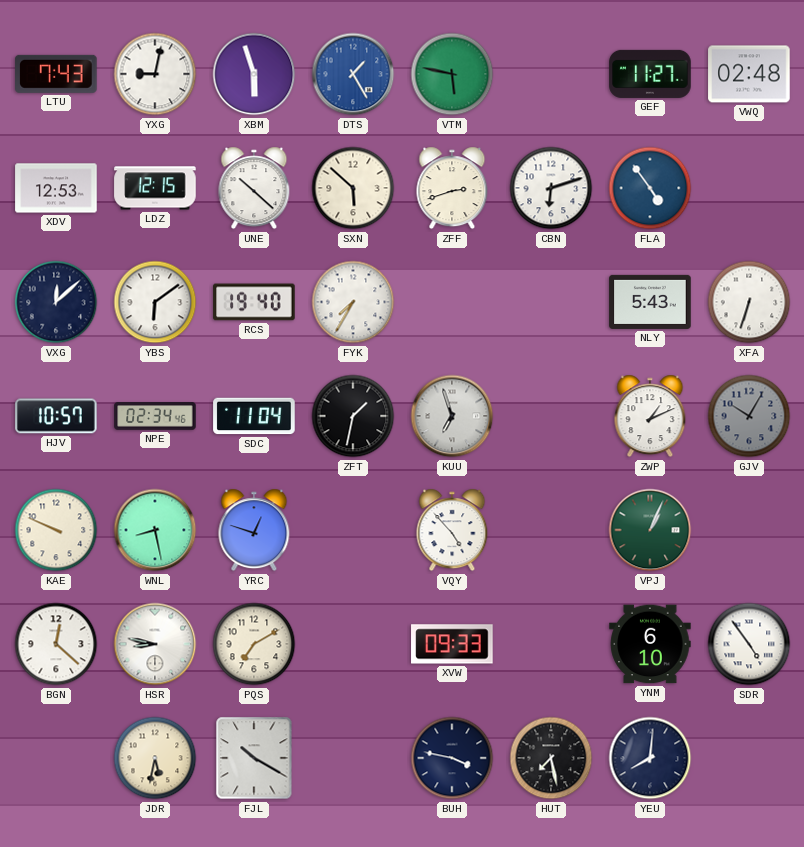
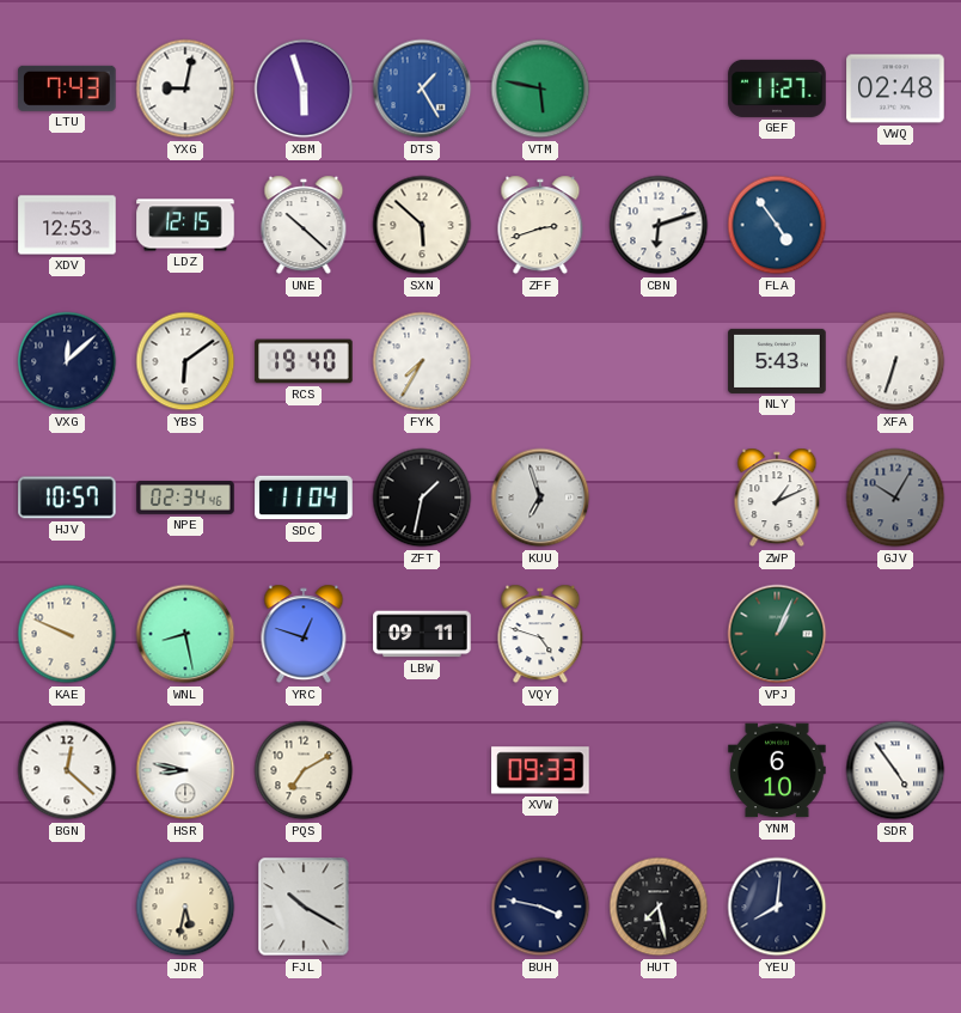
LBW: none -> 09:11 (422, 634)
VQY: 4:53 -> 4:48 (540, 634)
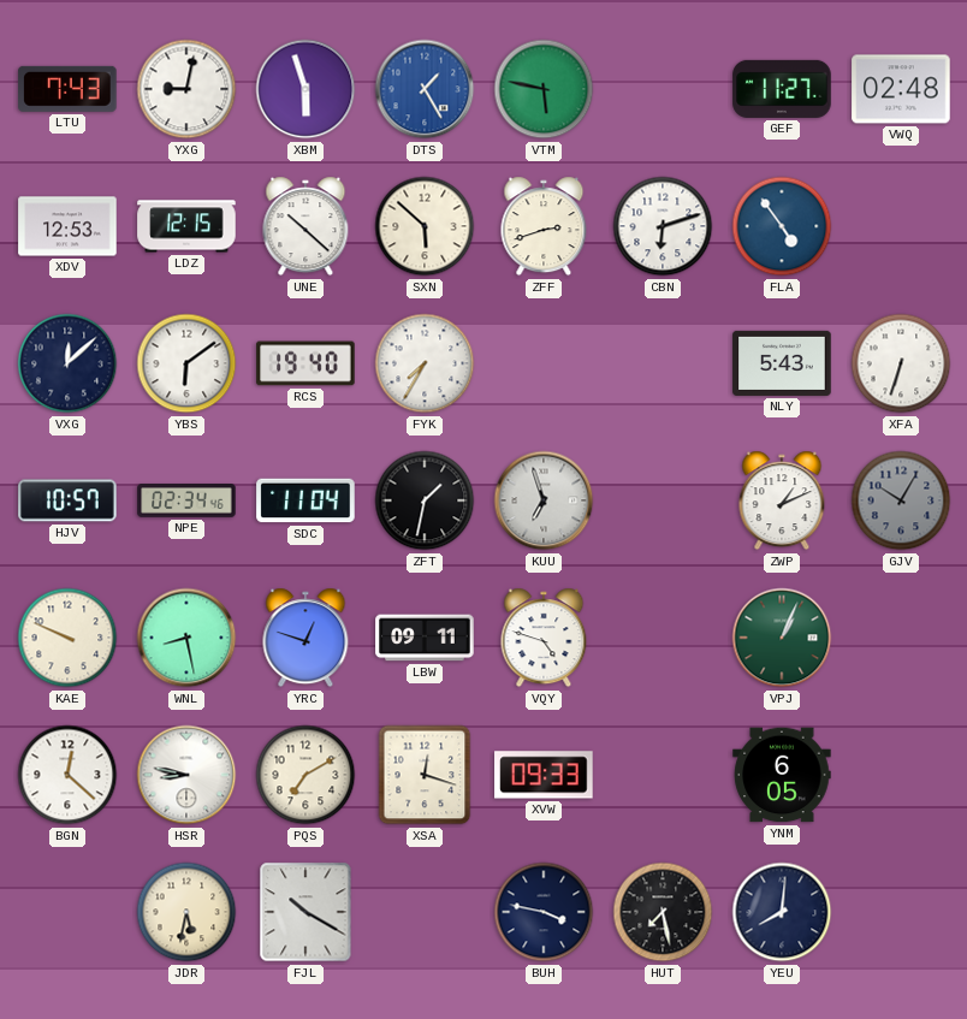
XSA: none -> 12:18 (425, 775)
YNM: 6:10 -> 6:05 (782, 775)
SDR: 4:54 -> none (895, 770)
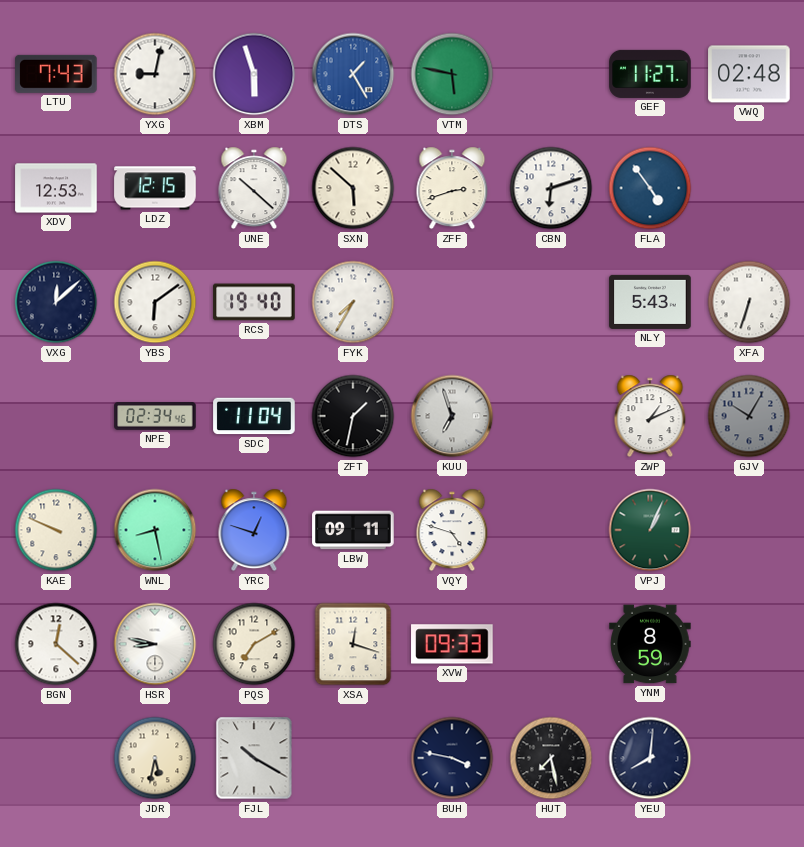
HJV: 10:57 -> none (67, 500)
YNM: 6:05 -> 8:59 (650, 644)
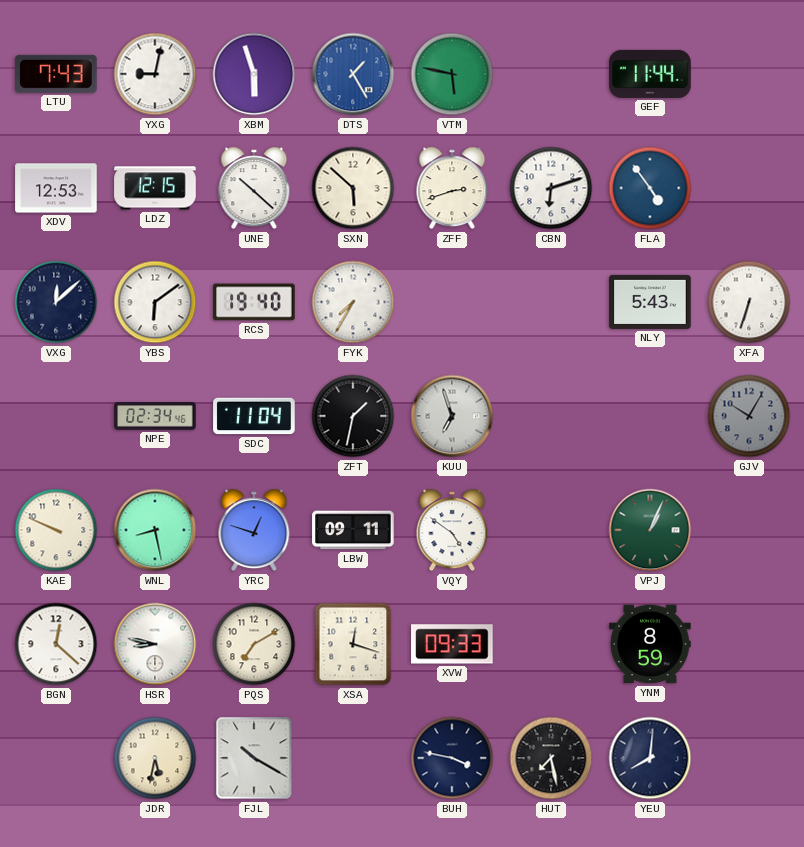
GEF: 11:27 -> 11:44 (650, 74)
VWQ: 02:48 -> none (749, 74)
ZWP: 1:11 -> none (650, 416)
VQY: 4:48 -> 4:51 (452, 530)
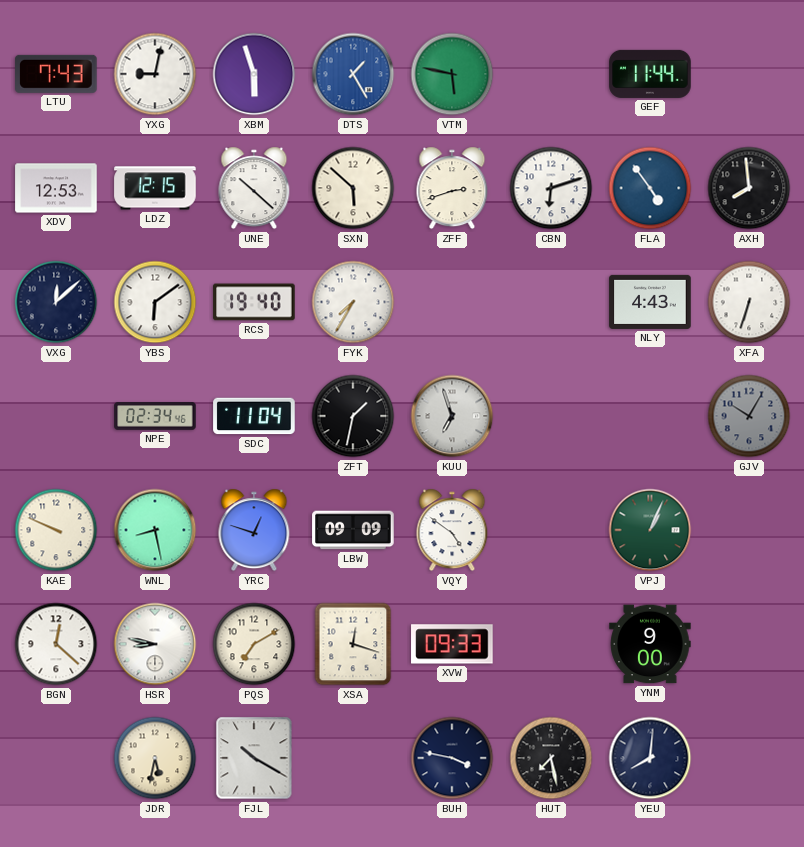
AXH: none -> 7:59 (749, 188)
NLY: 5:43 -> 4:43 (650, 302)
LBW: 09:11 -> 09:09 (353, 530)
YNM: 8:59 -> 9:00 (650, 644)
